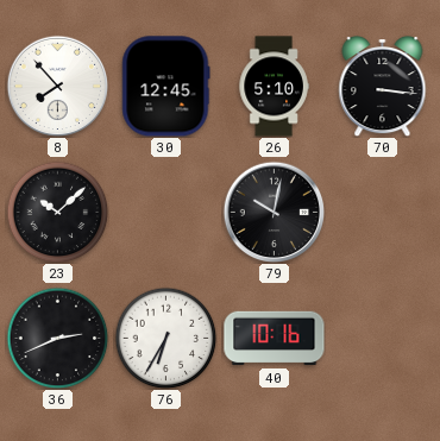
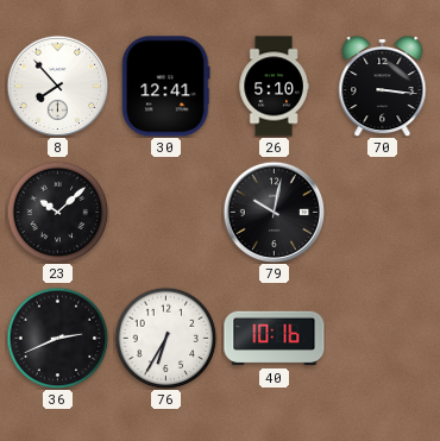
30: 12:45 -> 12:41 (166, 87)
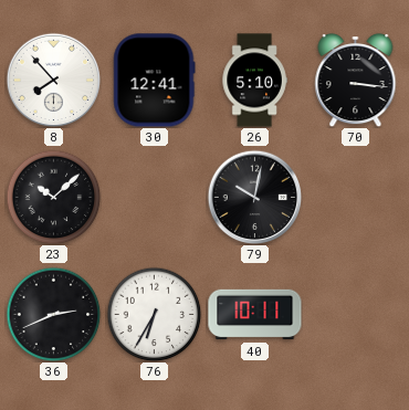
40: 10:16 -> 10:11 (255, 315)
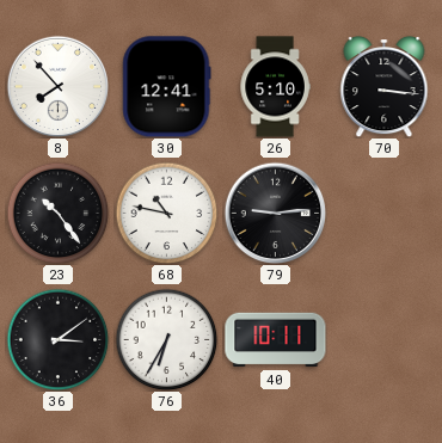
23: 10:08 -> 10:24 (57, 213)
68: none -> 10:47 (166, 213)
79: 10:02 -> 9:14 (275, 213)
36: 2:41 -> 3:09 (57, 339)
